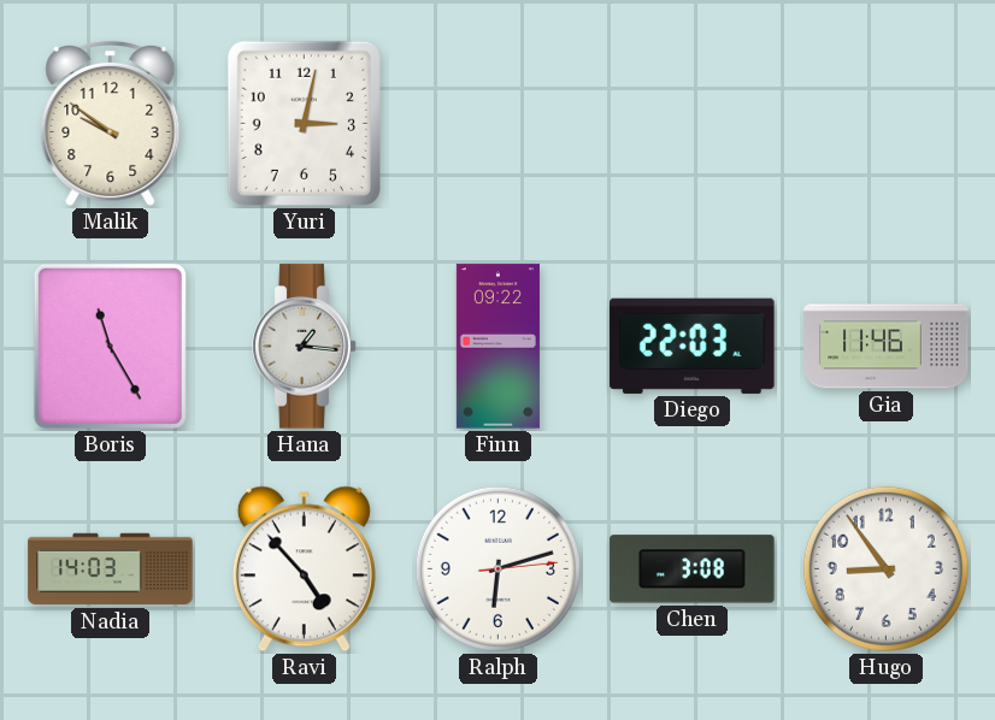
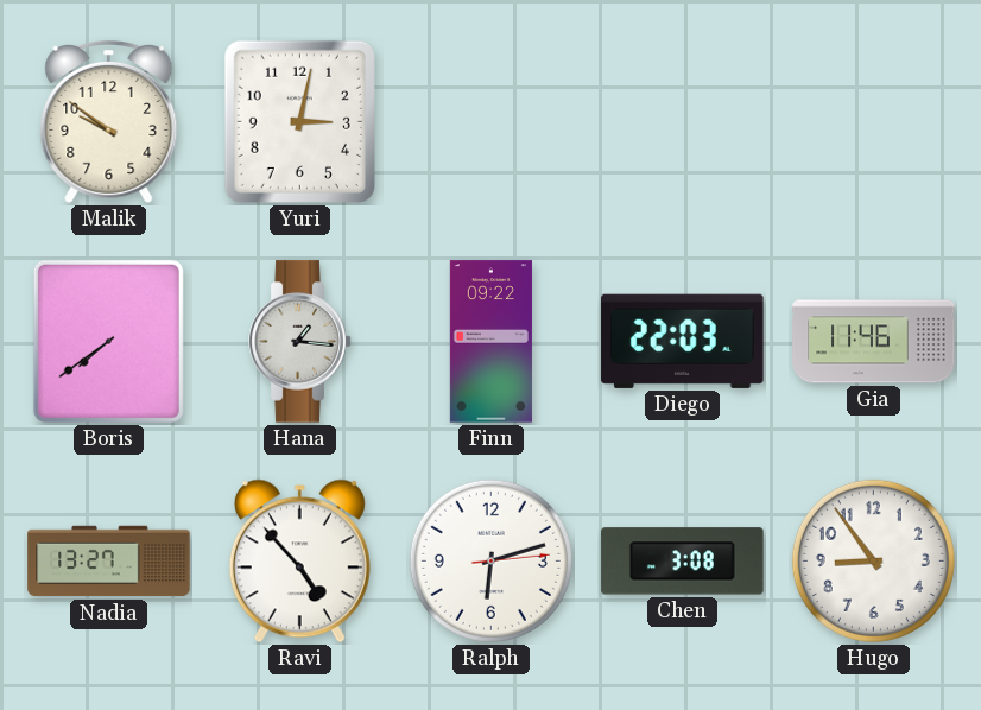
Boris: 11:25 -> 7:39 (108, 341)
Nadia: 14:03 -> 13:27 (109, 562)
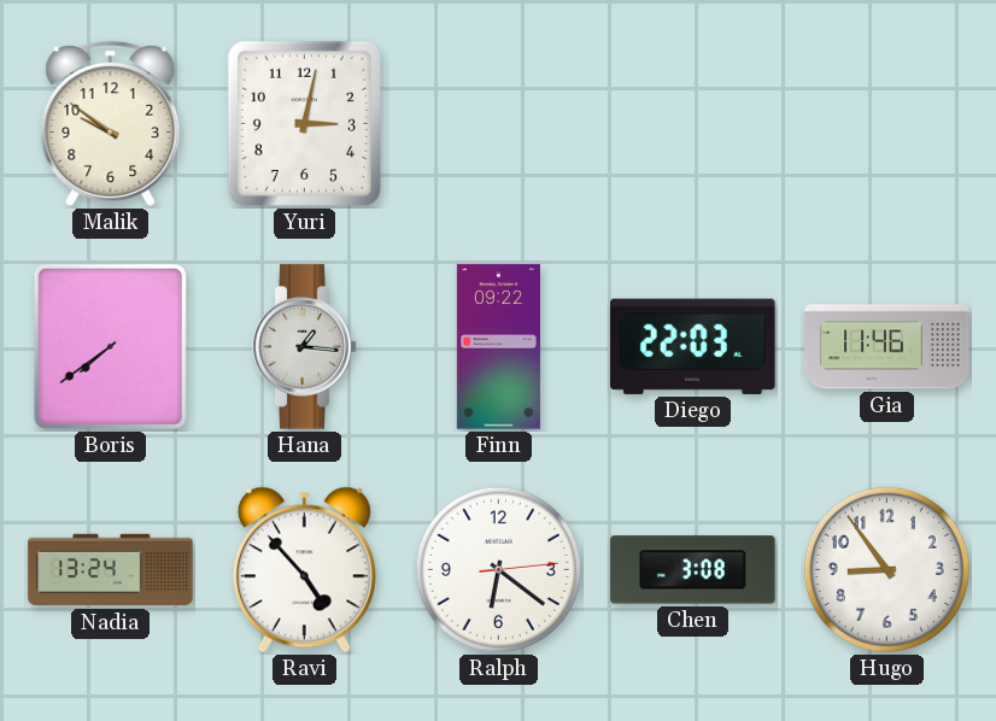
Nadia: 13:27 -> 13:24 (111, 570)
Ralph: 6:12 -> 6:21 (498, 569)
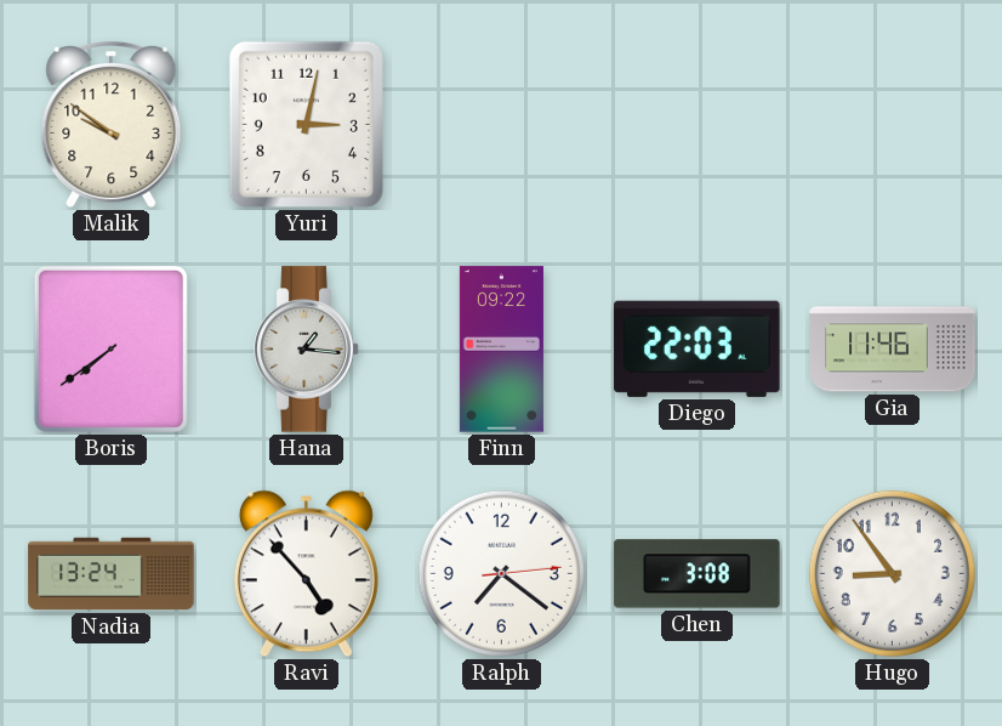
Ralph: 6:21 -> 7:21 (501, 573)
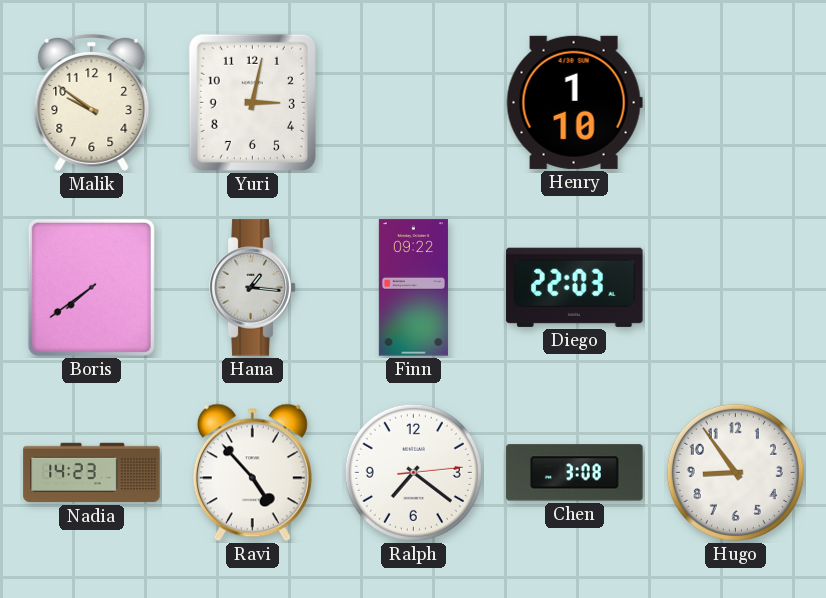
Henry: none -> 1:10 (574, 102)
Gia: 11:46 -> none (893, 350)
Nadia: 13:24 -> 14:23 (92, 473)
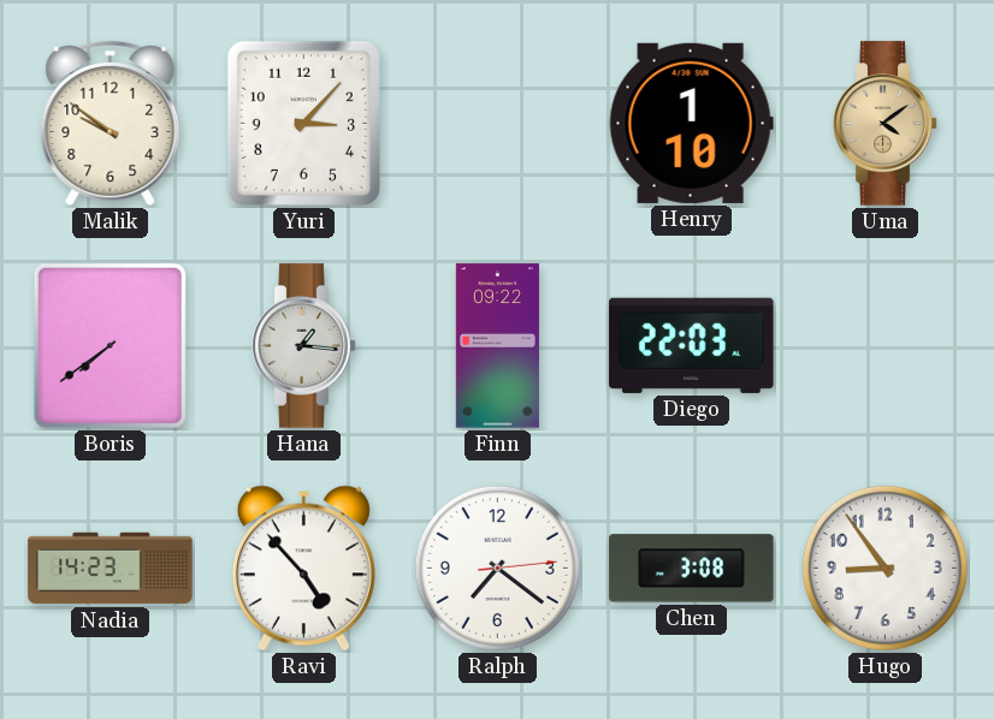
Yuri: 3:02 -> 3:07 (303, 123)
Uma: none -> 4:09 (886, 124)
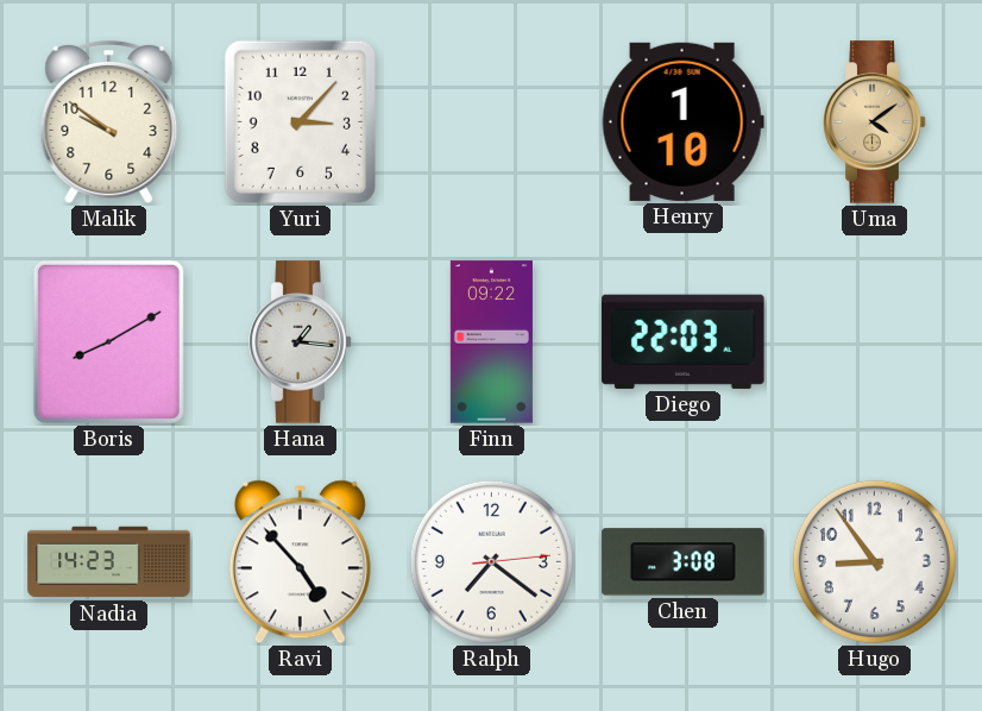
Boris: 7:39 -> 8:10 (108, 341)
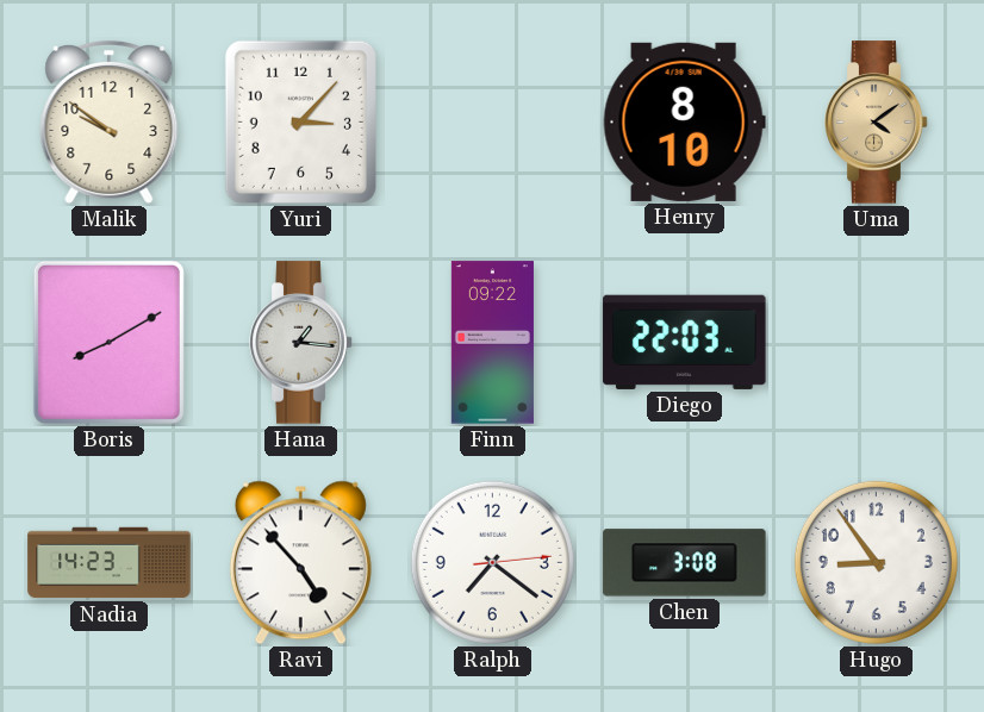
Henry: 1:10 -> 8:10 (684, 121)
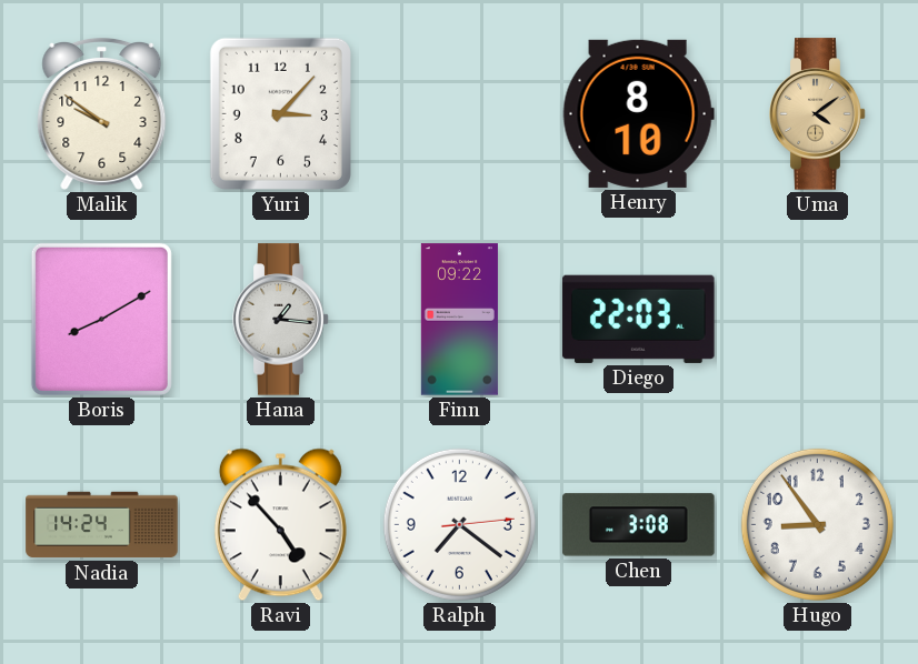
Nadia: 14:23 -> 14:24 (102, 525)
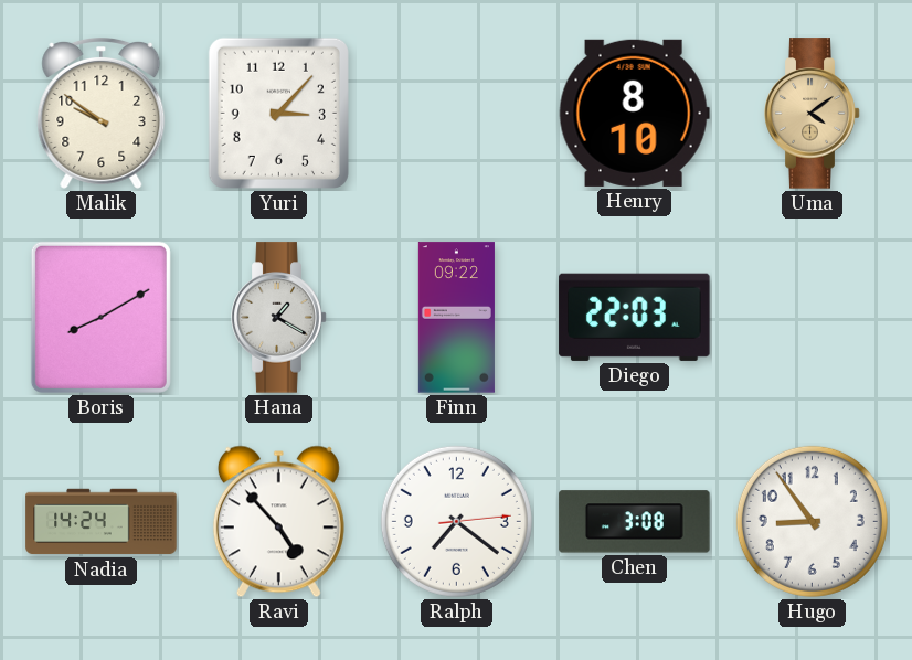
Hana: 1:16 -> 1:20 (279, 318)
